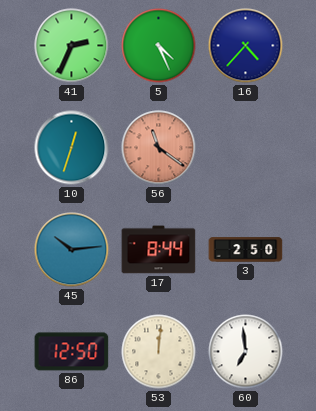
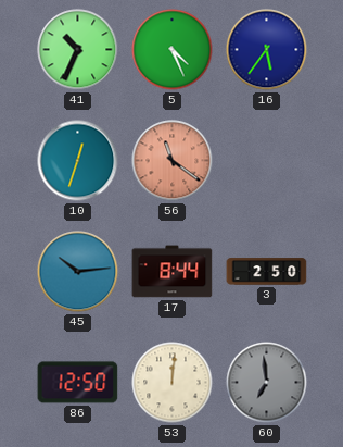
41: 2:34 -> 10:34 (78, 50)
16: 4:37 -> 5:36 (267, 50)
60 dial: white -> grey (267, 383)
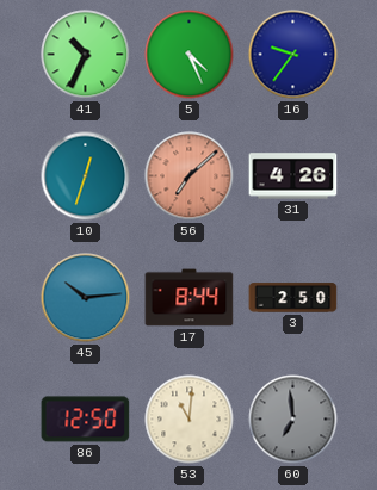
16: 5:36 -> 9:36 (293, 55)
56: 11:21 -> 7:08 (190, 176)
31: none -> 4:26 (293, 176)
53: 12:01 -> 11:01 (190, 420)
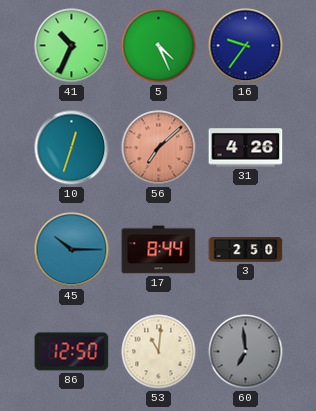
45: 10:14 -> 10:15 (72, 250)
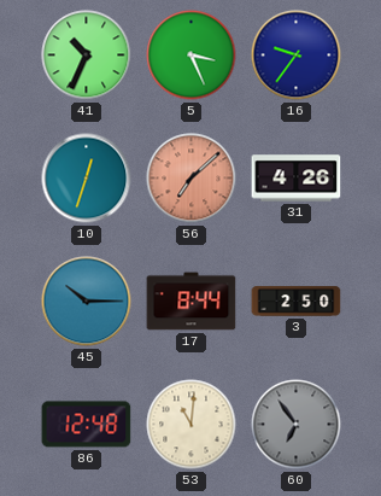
5: 4:26 -> 3:26 (192, 56)
86: 12:50 -> 12:48 (87, 425)
60: 6:59 -> 6:54 (297, 425)
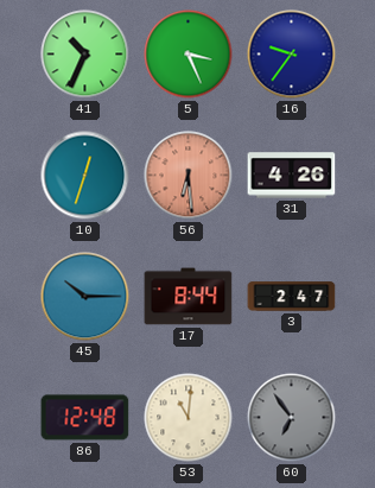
56: 7:08 -> 6:29 (189, 176)
3: 2:50 -> 2:47 (292, 297)
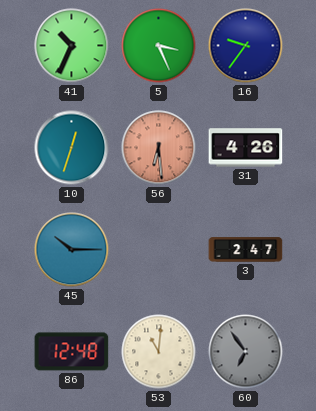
17: 8:44 -> none (189, 297)
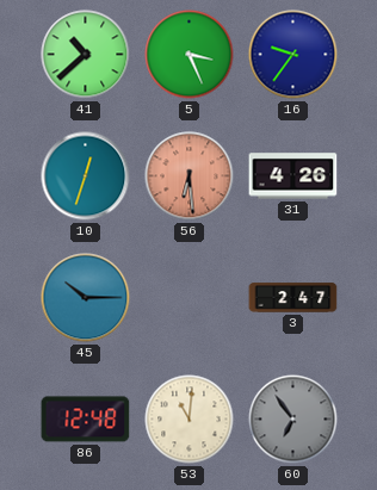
41: 10:34 -> 10:38 (86, 55)
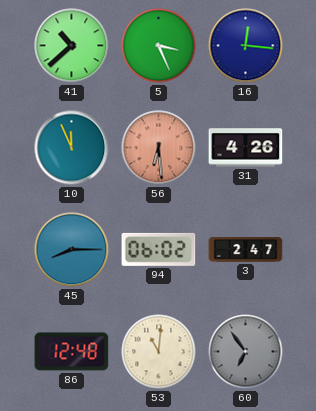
16: 9:36 -> 12:16 (246, 46)
10: 12:33 -> 11:56 (72, 148)
45: 10:15 -> 8:15 (72, 250)
94: none -> 06:02 (159, 249)
